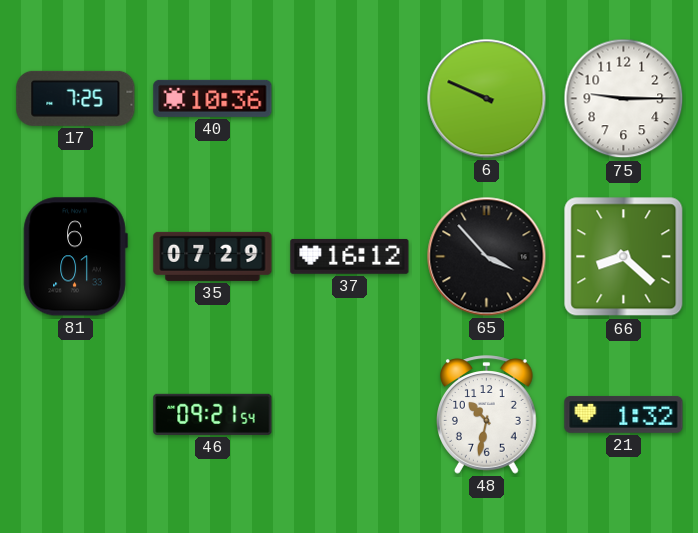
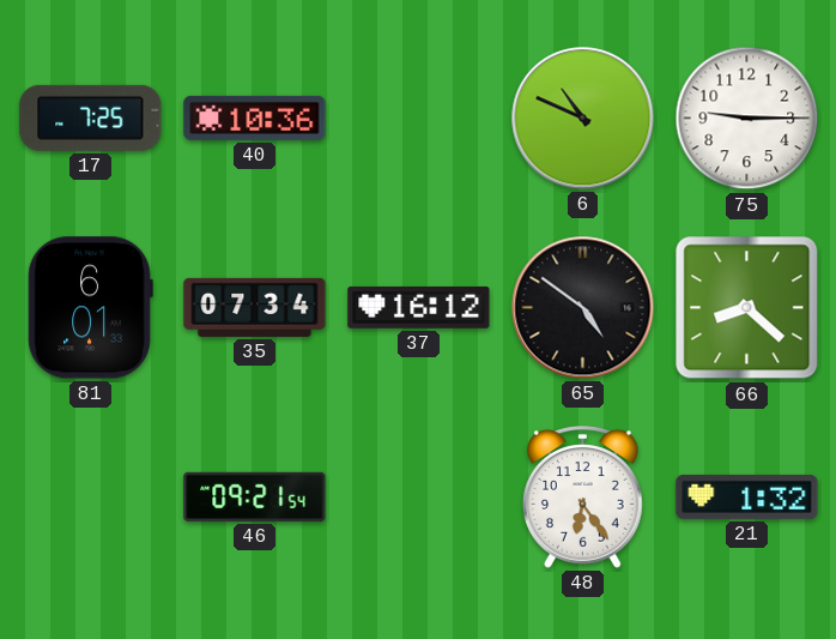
6: 9:49 -> 10:49 (583, 119)
35: 07:29 -> 07:34 (255, 307)
65: 3:53 -> 4:51 (583, 308)
48: 10:32 -> 6:24 (583, 498)
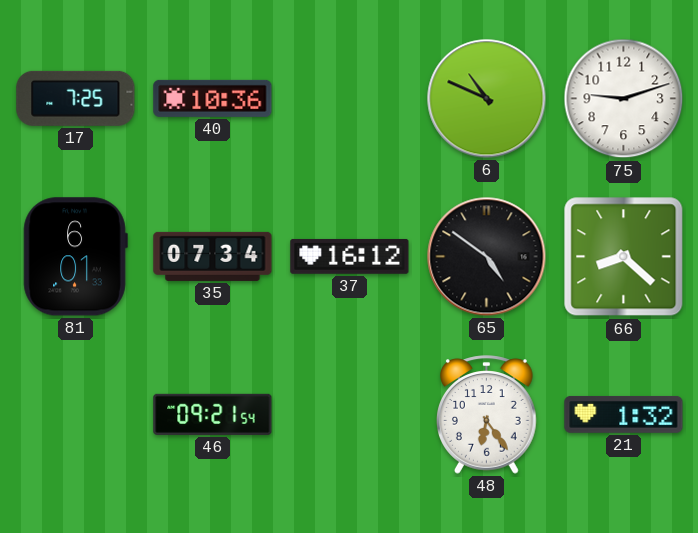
75: 9:15 -> 9:12 (624, 99)
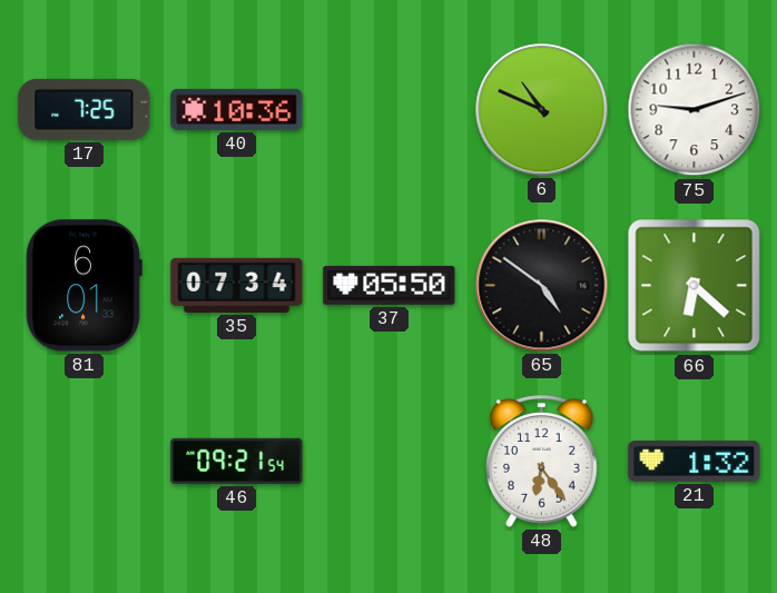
37: 16:12 -> 05:50 (390, 285)
66: 8:22 -> 6:22 (695, 286)
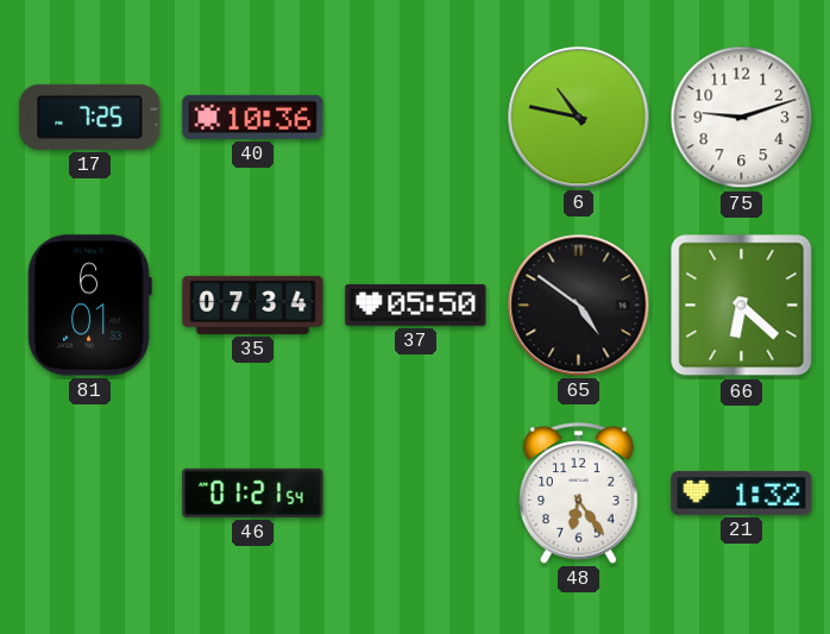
6: 10:49 -> 10:47 (579, 118)
46: 09:21 -> 01:21 (253, 492)
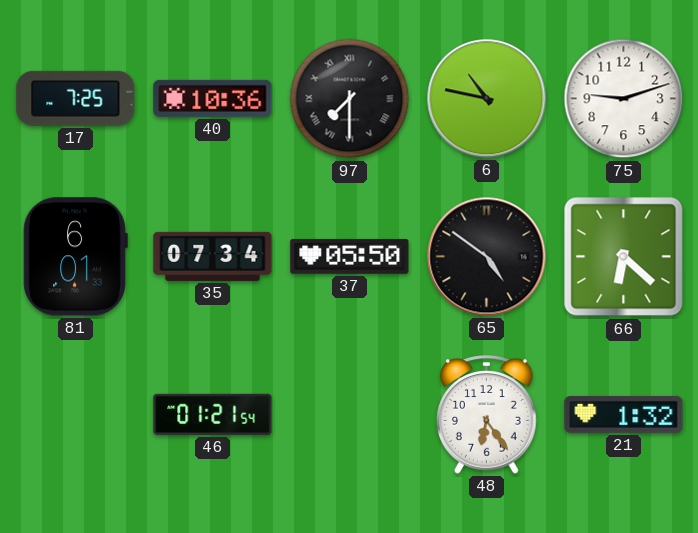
97: none -> 7:30 (350, 99)
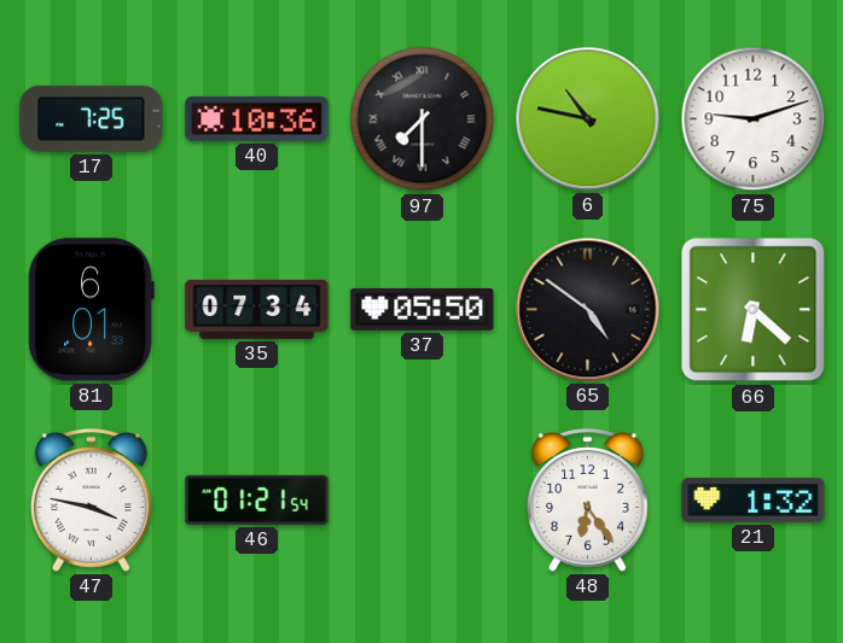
47: none -> 3:47 (92, 501)
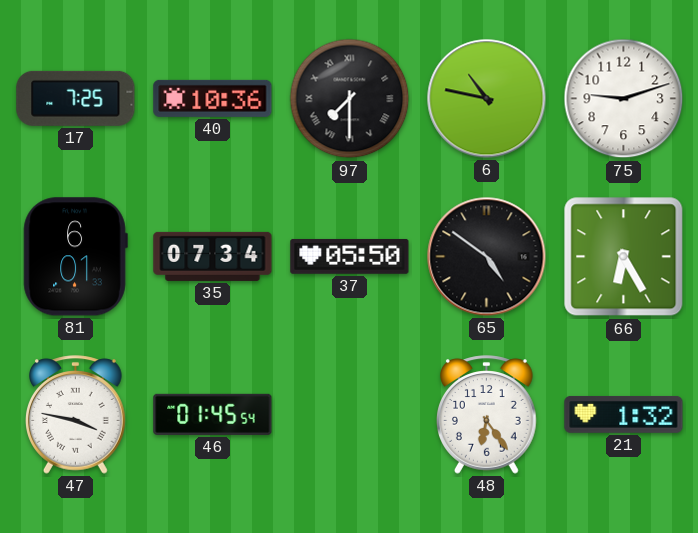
66: 6:22 -> 6:25 (624, 257)
46: 01:21 -> 01:45 (213, 414)
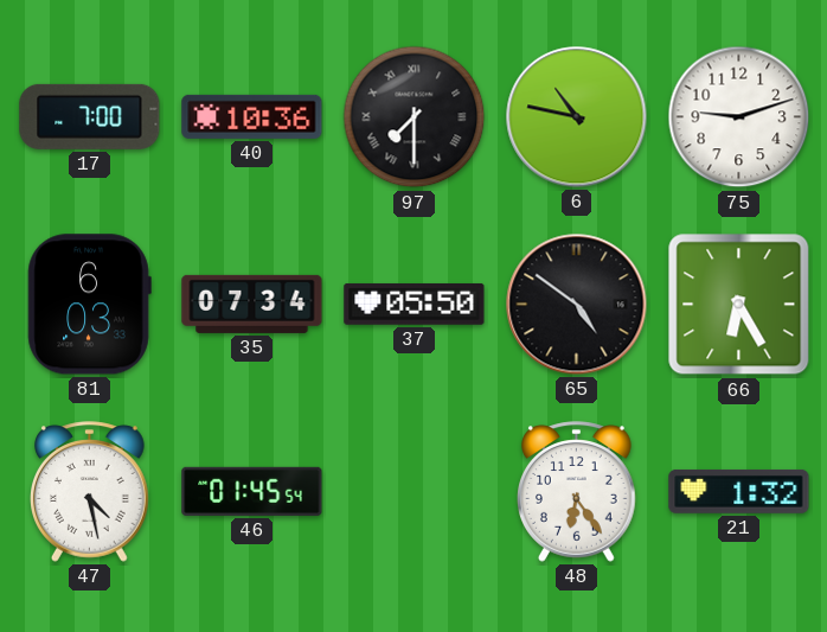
17: 7:25 -> 7:00 (90, 116)
81: 6:01 -> 6:03 (89, 305)
47: 3:47 -> 4:28 (90, 492)
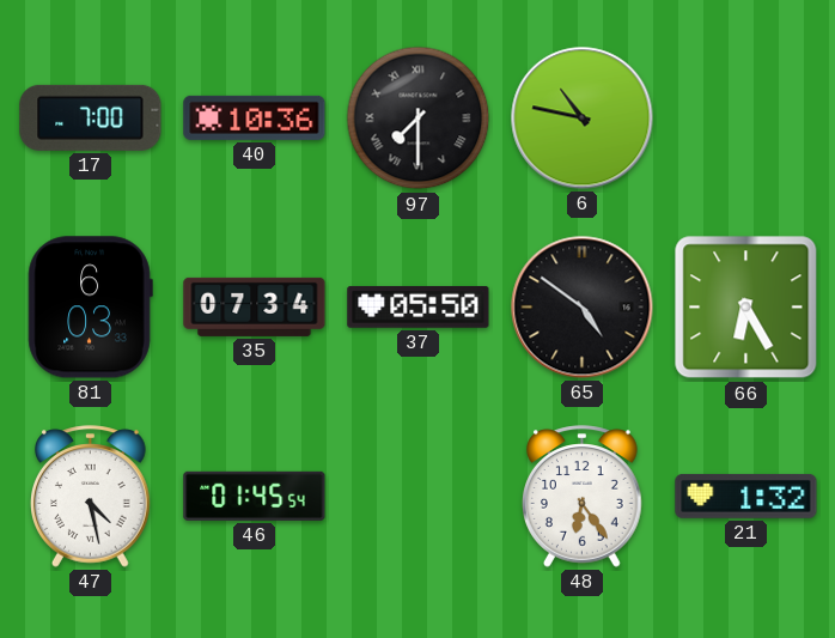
75: 9:12 -> none (739, 117)
